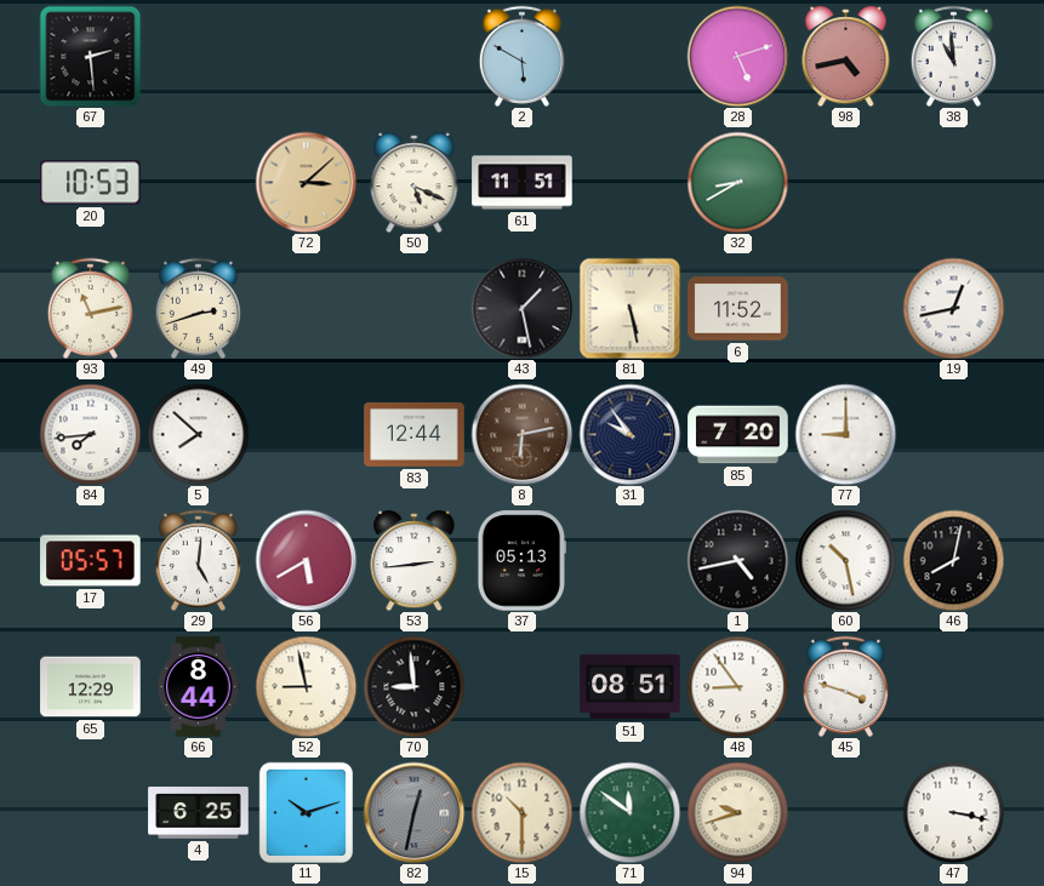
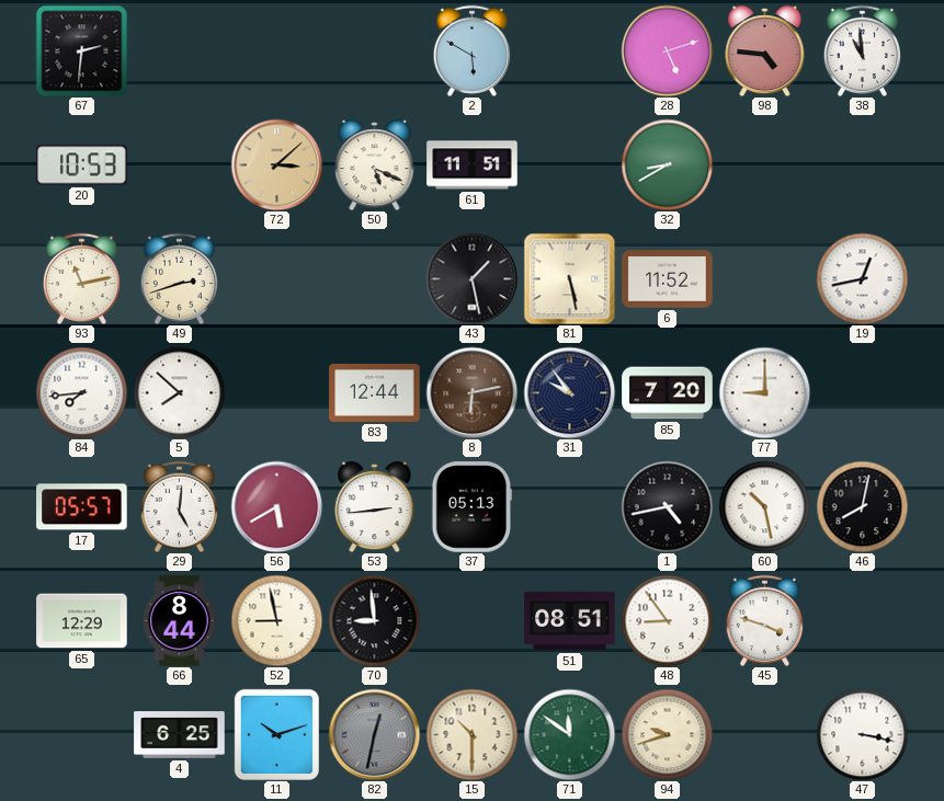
67: 2:29 -> 2:31 (81, 50)
98: 4:43 -> 4:46 (765, 52)
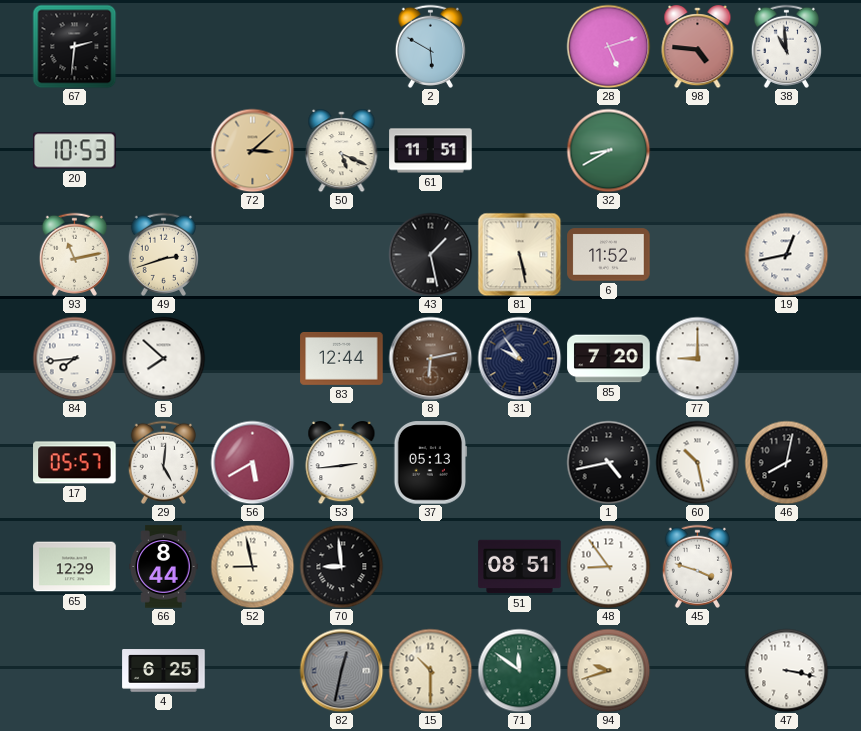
11: 10:12 -> none (276, 734)
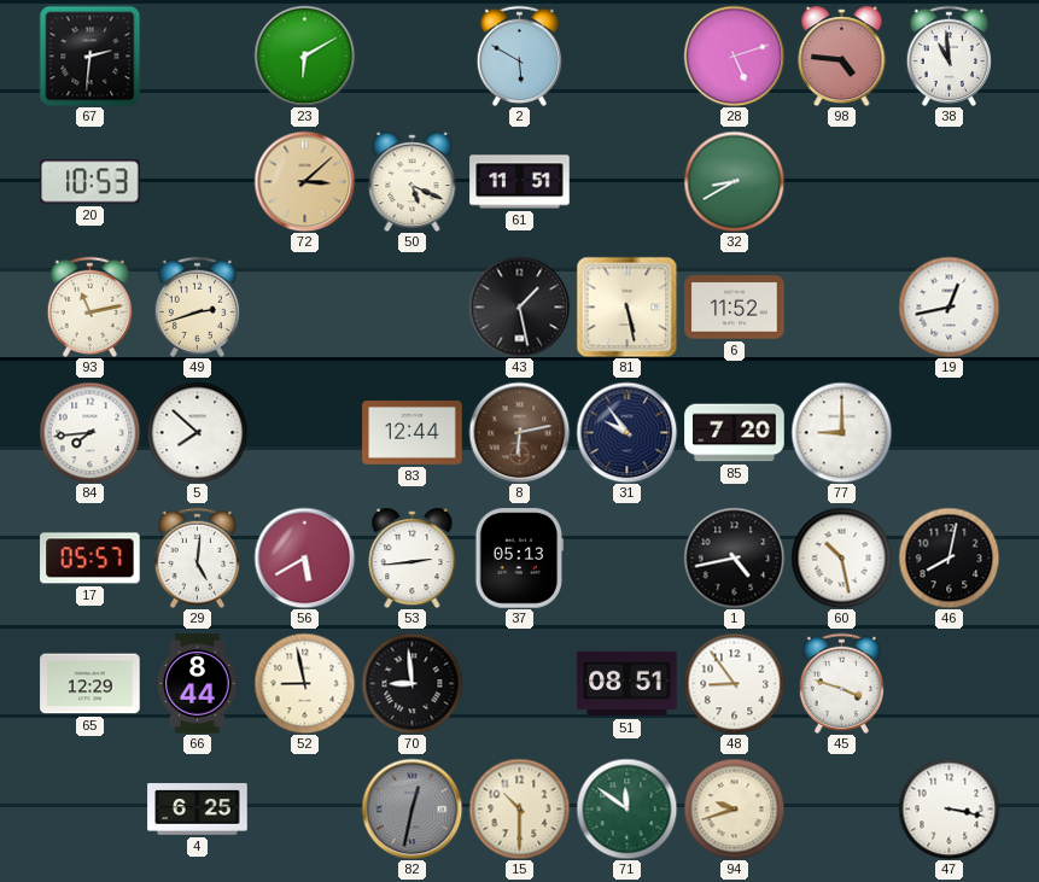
23: none -> 6:10 (304, 56)
